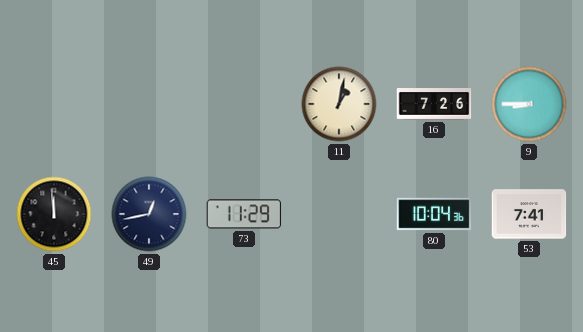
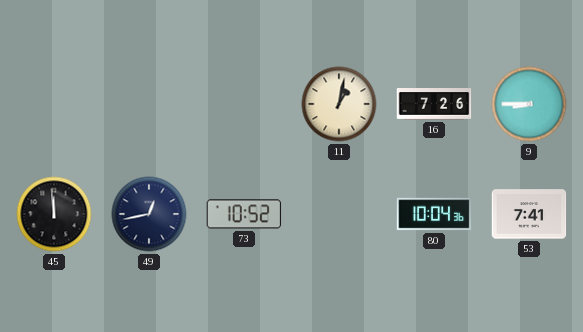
73: 11:29 -> 10:52 (244, 214)
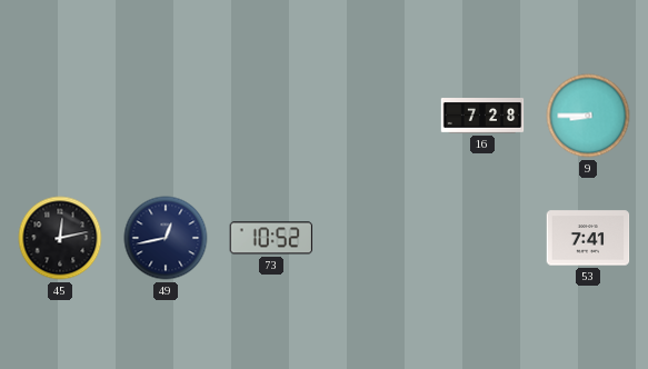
11: 1:02 -> none (339, 104)
16: 7:26 -> 7:28 (482, 117)
45: 11:59 -> 12:13 (60, 238)
80: 10:04 -> none (434, 214)
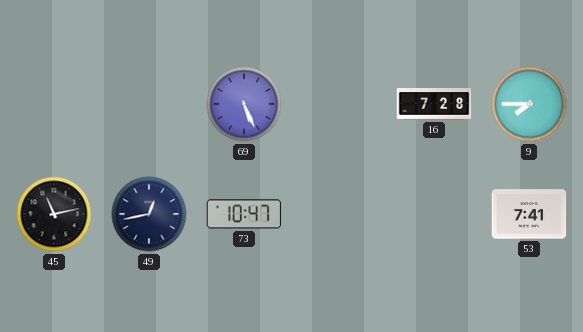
69: none -> 5:26 (244, 104)
9: 8:45 -> 7:45 (529, 104)
45: 12:13 -> 11:13 (54, 214)
73: 10:52 -> 10:47 (244, 214)
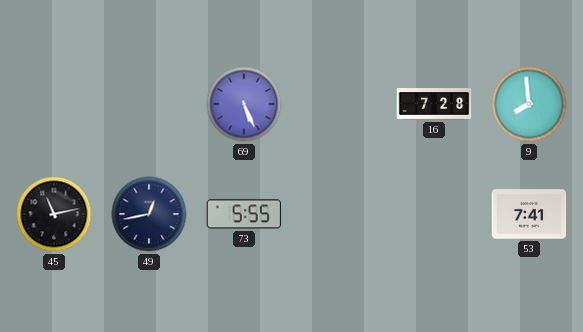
9: 7:45 -> 7:59 (529, 104)
73: 10:47 -> 5:55 (244, 214)
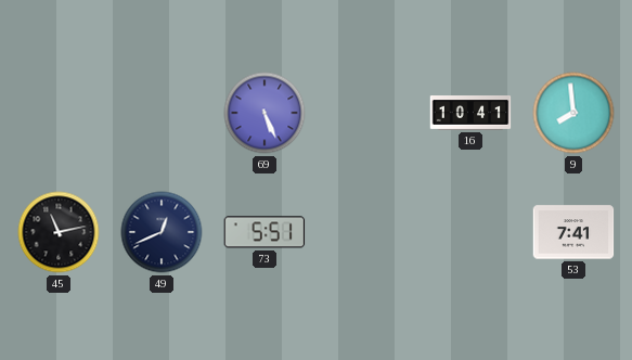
16: 7:28 -> 10:41 (470, 114)
49: 12:43 -> 12:41 (162, 232)
73: 5:55 -> 5:51 (265, 232)
